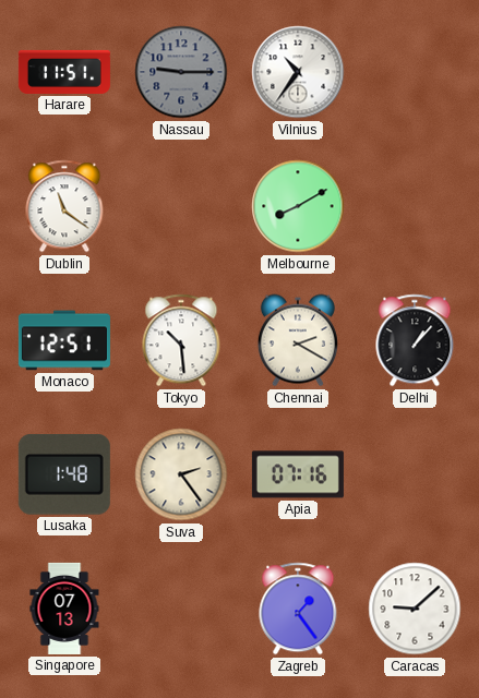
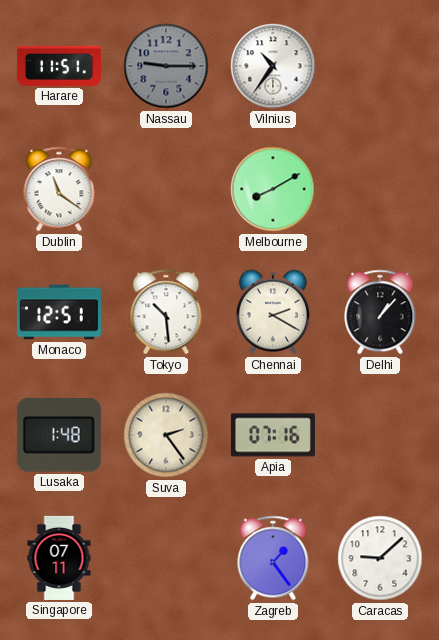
Singapore: 07:13 -> 07:11 (59, 558)
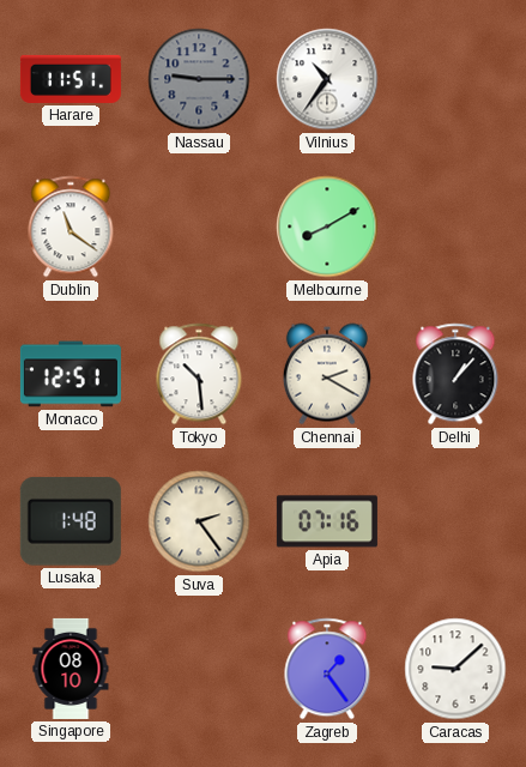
Singapore: 07:11 -> 08:10 (71, 669)
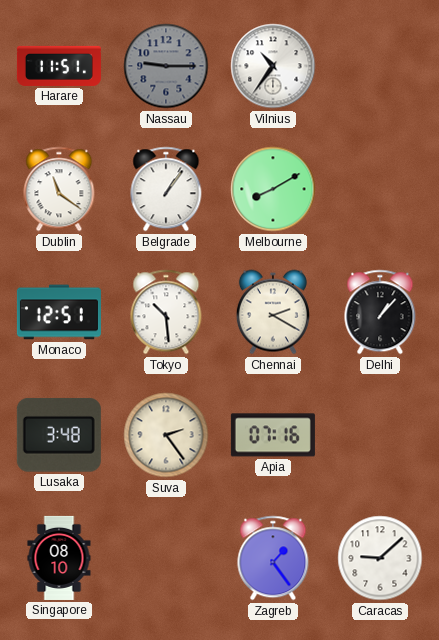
Belgrade: none -> 1:06 (166, 189)
Lusaka: 1:48 -> 3:48 (59, 435)
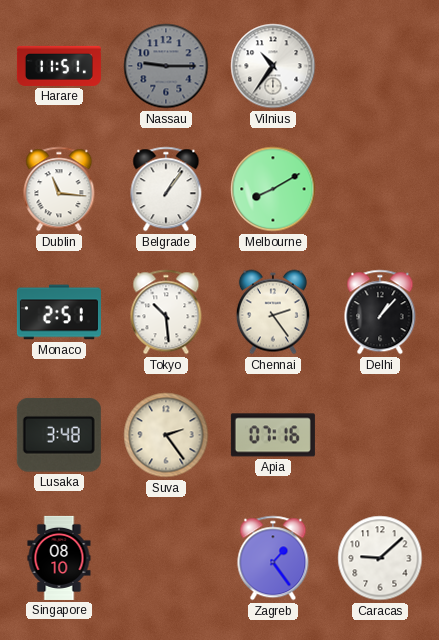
Dublin: 11:21 -> 11:16 (59, 189)
Monaco: 12:51 -> 2:51 (59, 312)
Chennai: 2:20 -> 2:24 (273, 312)
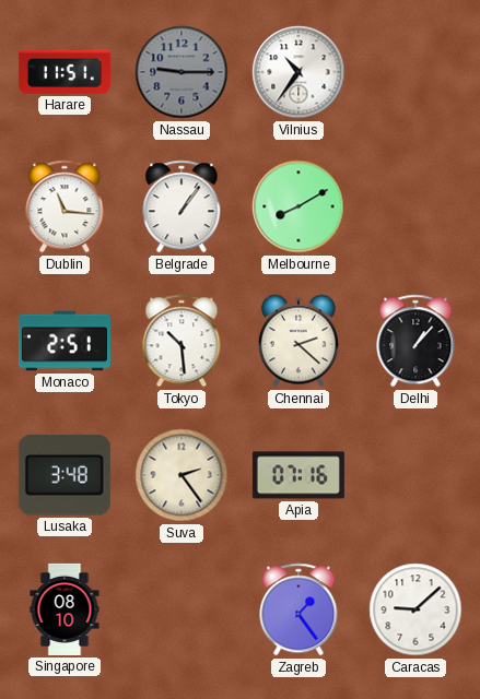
Chennai: 2:24 -> 2:22 (298, 341)
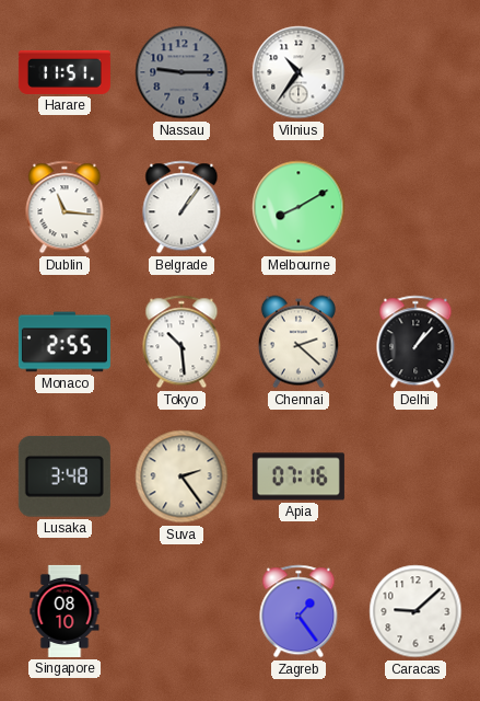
Monaco: 2:51 -> 2:55 (65, 342)
